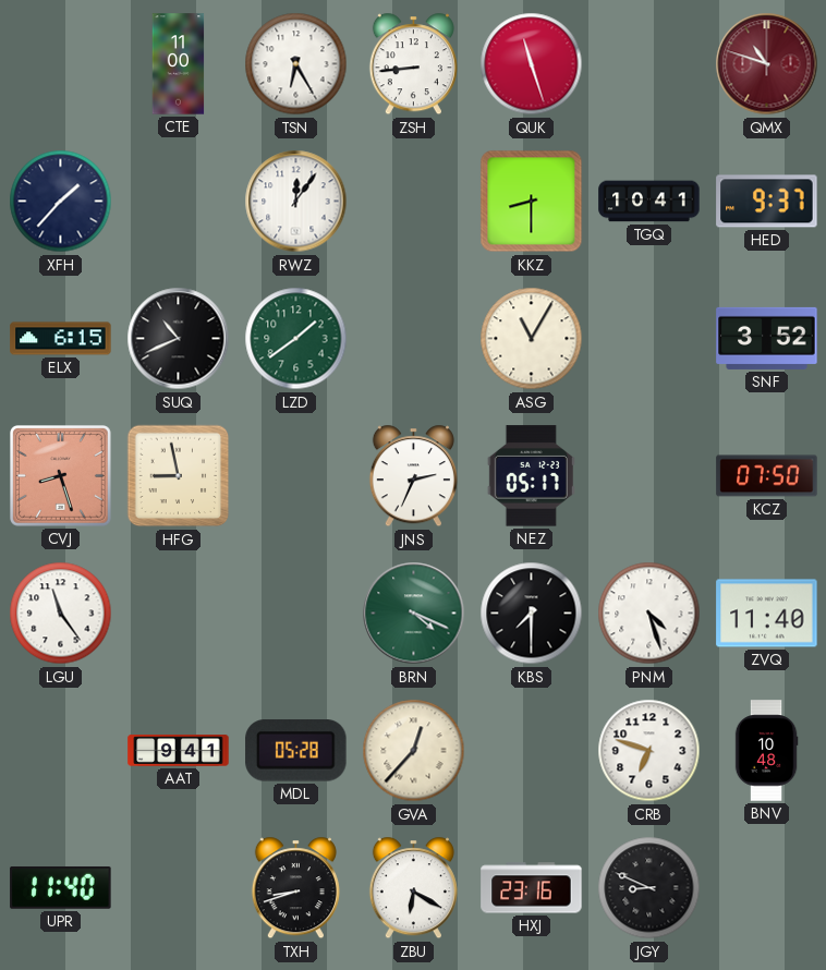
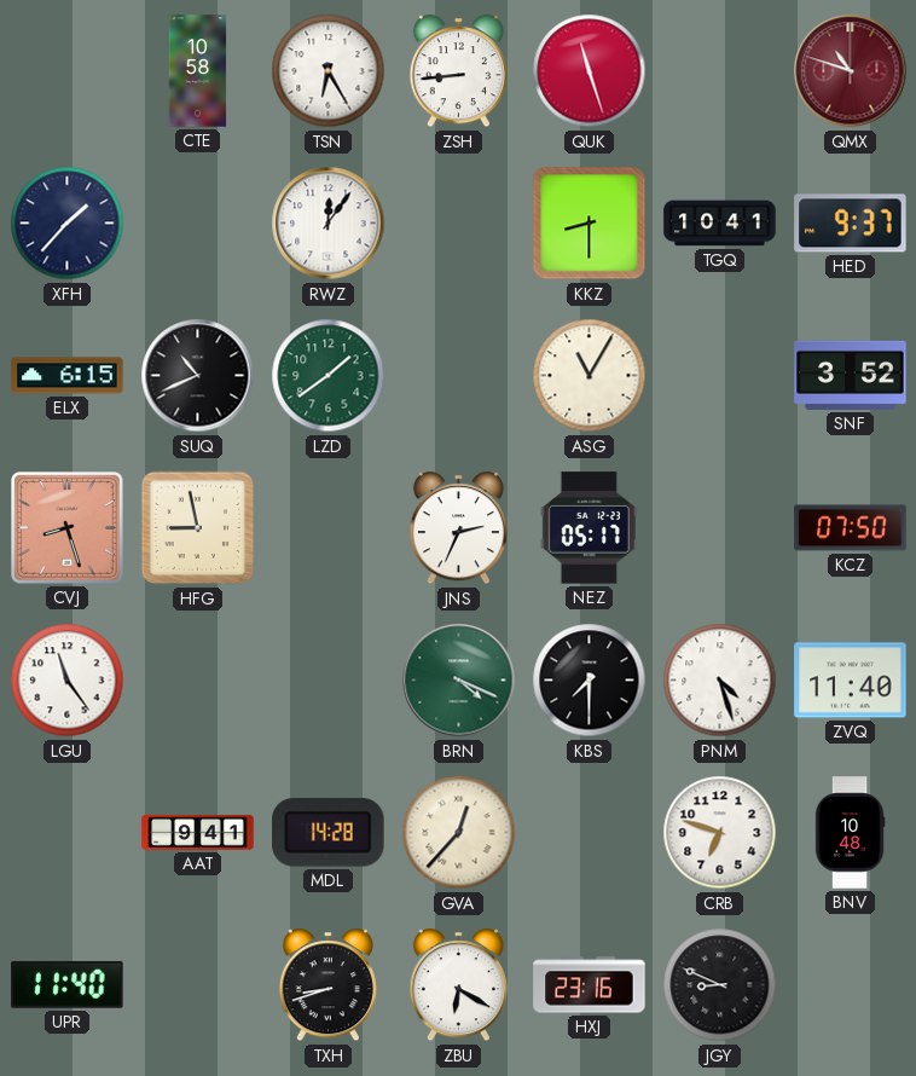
CTE: 11:00 -> 10:58 (198, 71)
MDL: 05:28 -> 14:28 (329, 833)
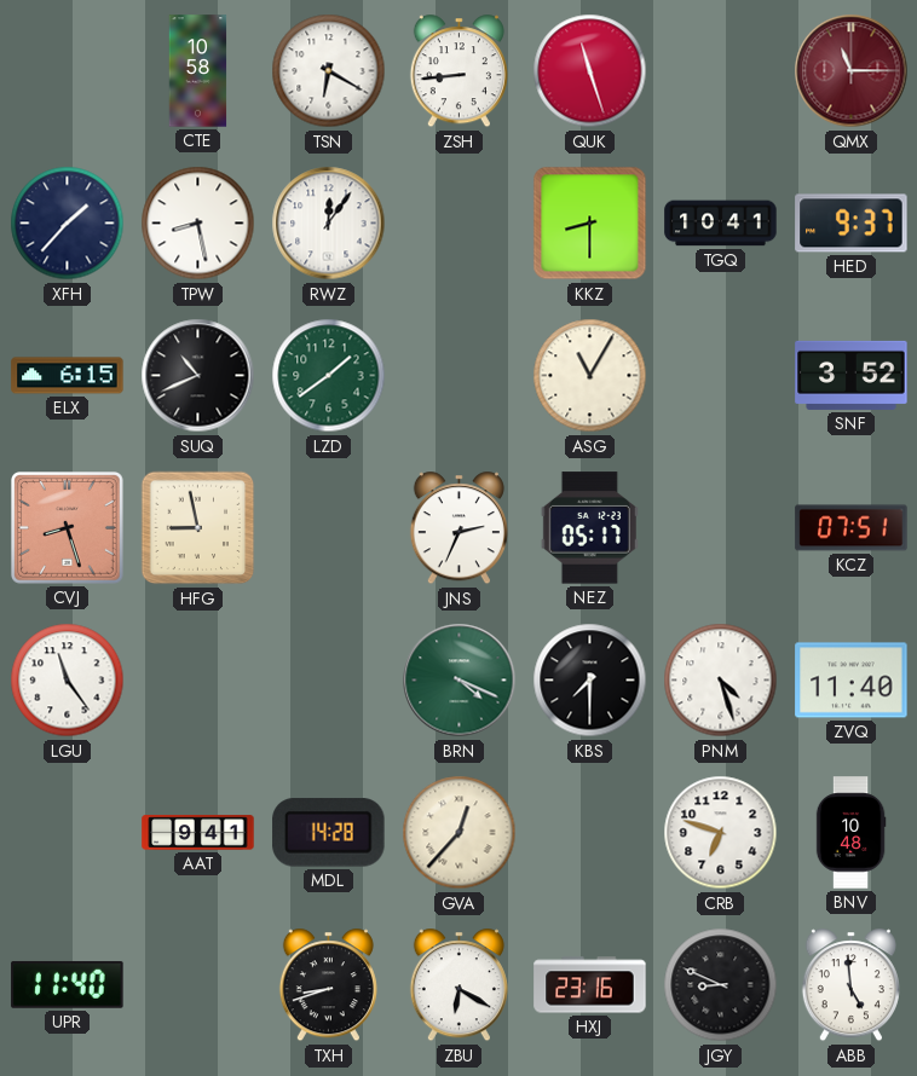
TSN: 6:25 -> 6:20 (329, 71)
QMX: 10:48 -> 11:15 (852, 71)
TPW: none -> 8:28 (198, 224)
KCZ: 07:50 -> 07:51 (852, 528)
ABB: none -> 4:59 (850, 985)
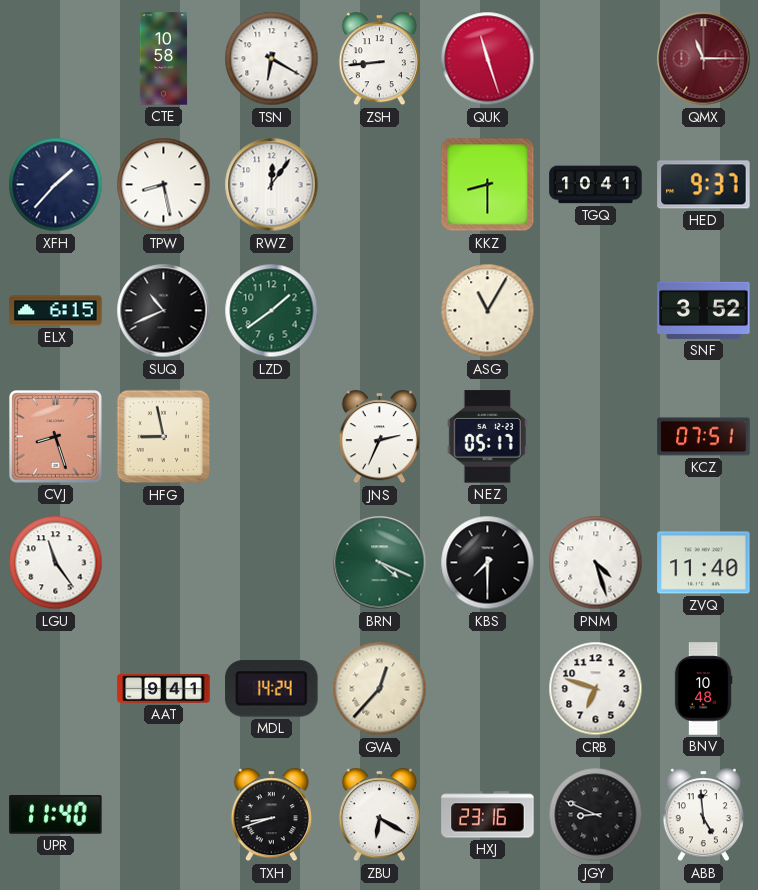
MDL: 14:28 -> 14:24 (272, 689)
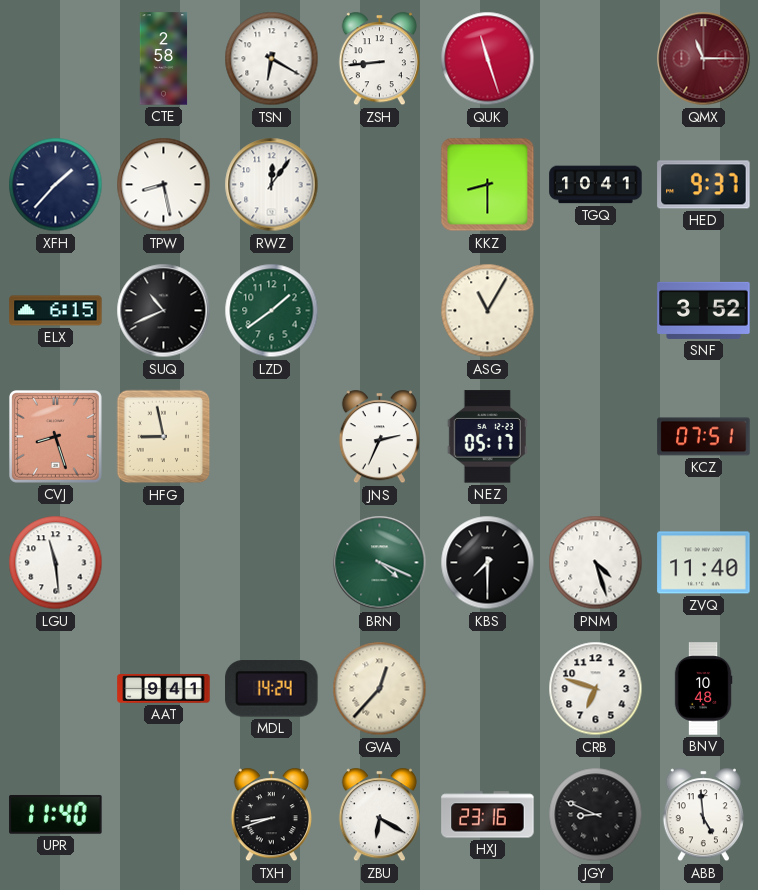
CTE: 10:58 -> 2:58 (164, 59)
LGU: 11:24 -> 11:29 (56, 563)
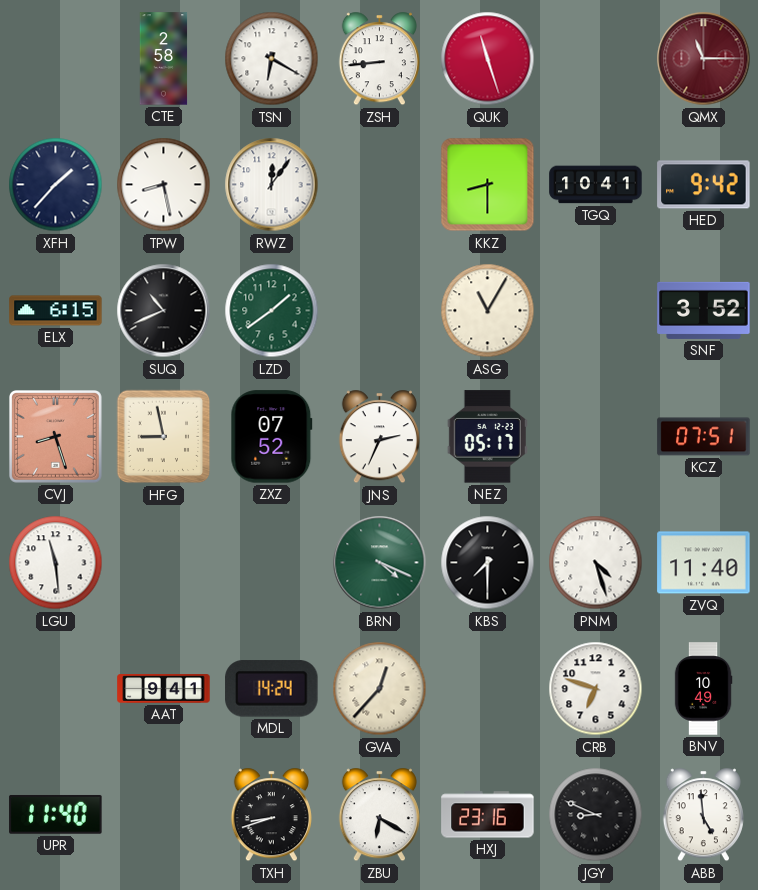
HED: 9:37 -> 9:42 (704, 185)
ZXZ: none -> 07:52 (272, 437)
BNV: 10:48 -> 10:49 (703, 689)
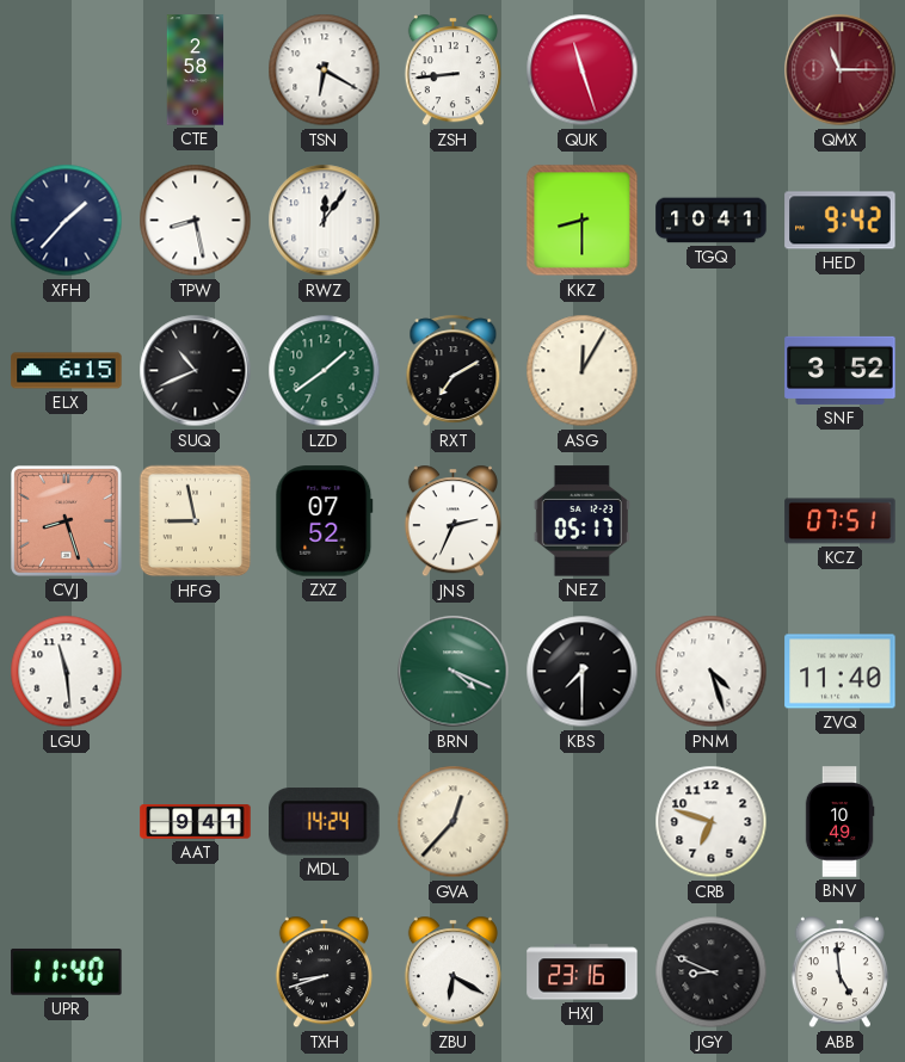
RXT: none -> 7:10 (454, 371)
ASG: 11:05 -> 12:05 (583, 371)
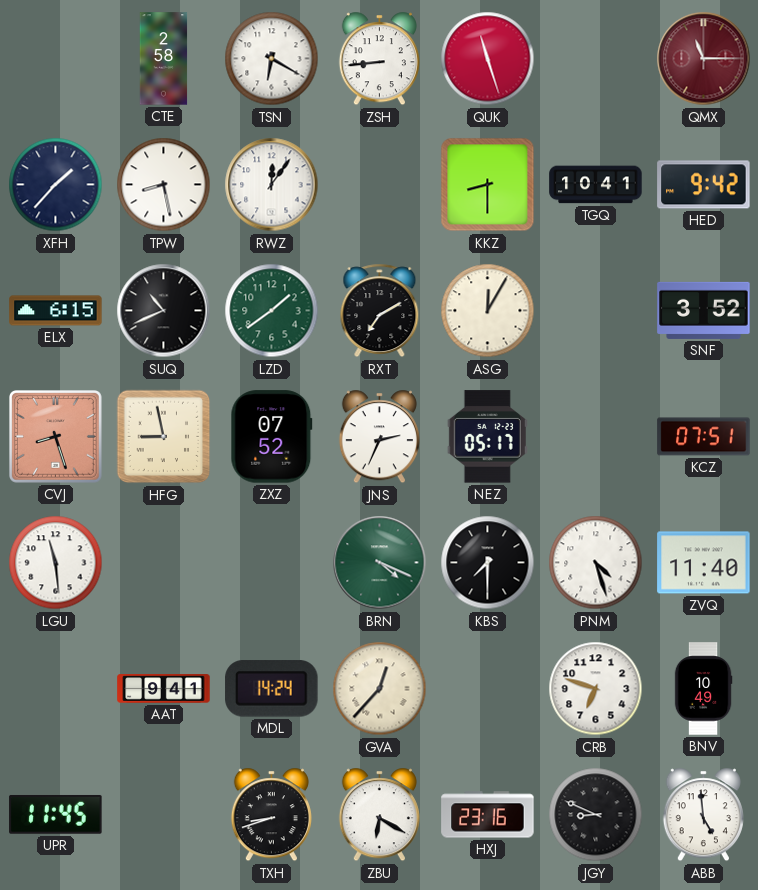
UPR: 11:40 -> 11:45 (56, 815)
